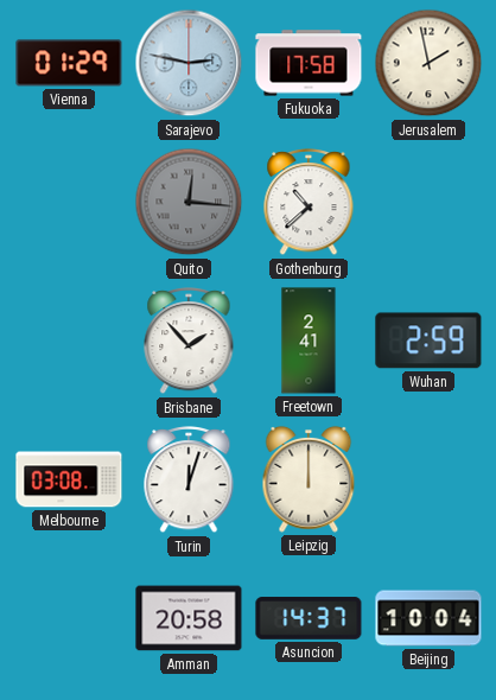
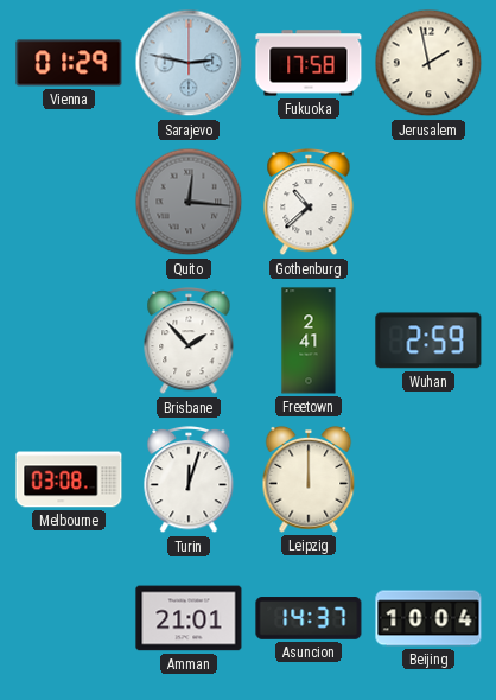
Amman: 20:58 -> 21:01 (189, 618)
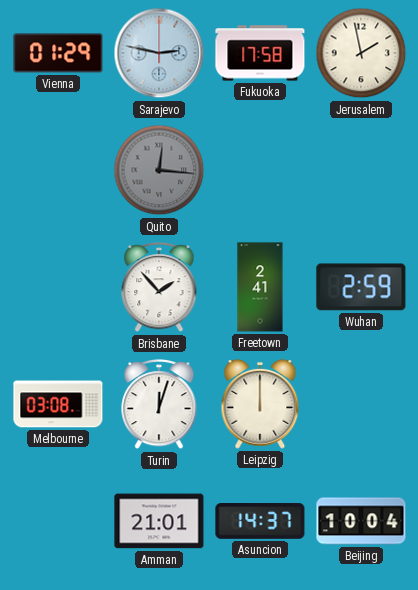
Gothenburg: 10:38 -> none (309, 203)
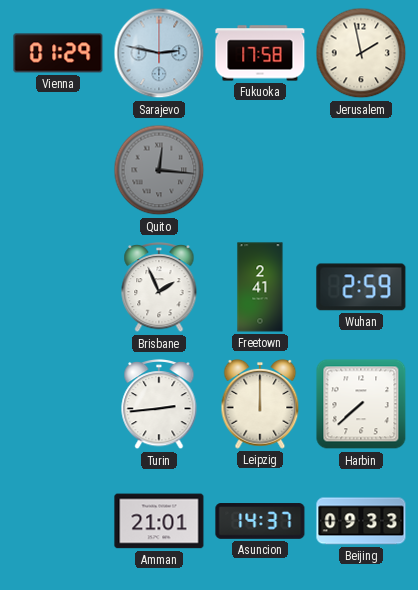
Brisbane: 1:53 -> 1:56 (159, 288)
Melbourne: 03:08 -> none (58, 404)
Turin: 12:03 -> 2:44 (159, 405)
Harbin: none -> 7:38 (361, 404)
Beijing: 10:04 -> 09:33 (361, 521)
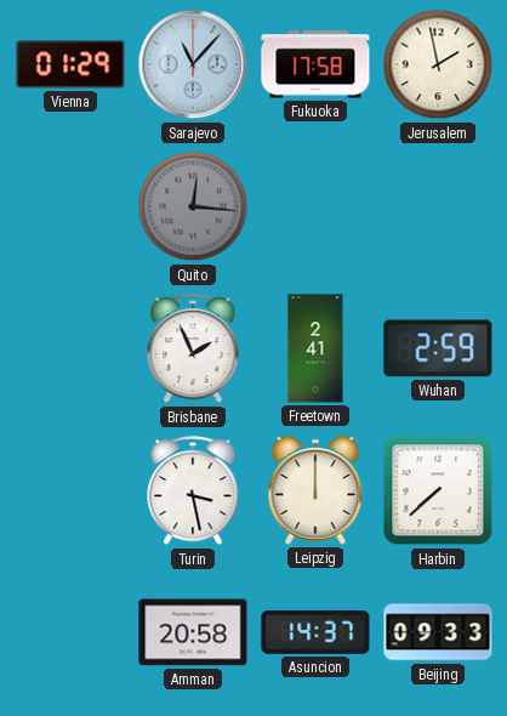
Sarajevo: 2:47 -> 11:07 (193, 64)
Turin: 2:44 -> 3:28 (193, 491)
Amman: 21:01 -> 20:58 (193, 632)
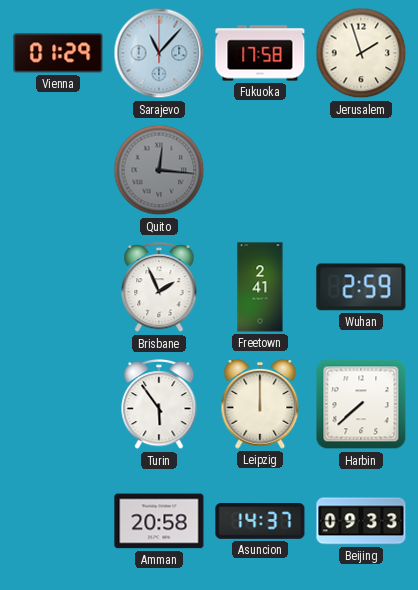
Jerusalem: 1:58 -> 1:57 (361, 53)
Turin: 3:28 -> 5:54 (159, 405)
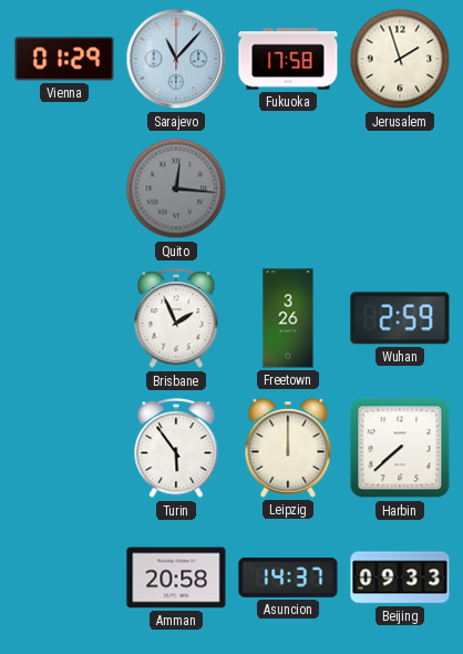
Freetown: 2:41 -> 3:26 (288, 318)
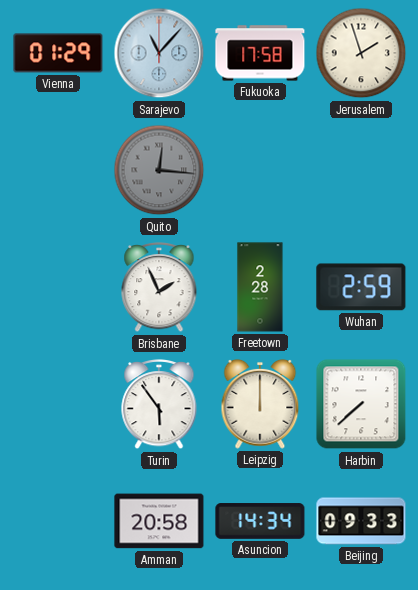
Freetown: 3:26 -> 2:28 (260, 287)
Asuncion: 14:37 -> 14:34 (260, 521)
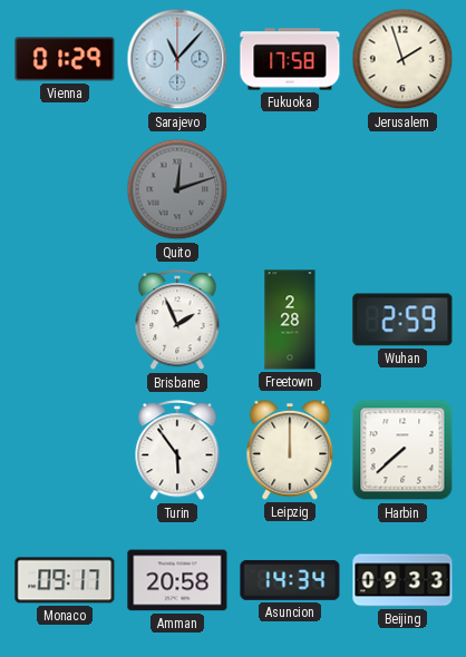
Quito: 12:16 -> 12:12 (177, 189)
Monaco: none -> 09:17 (65, 580)
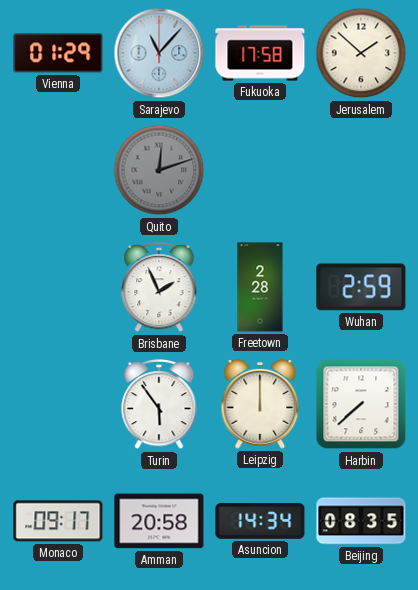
Jerusalem: 1:57 -> 1:52 (361, 53)
Beijing: 09:33 -> 08:35 (361, 521)
